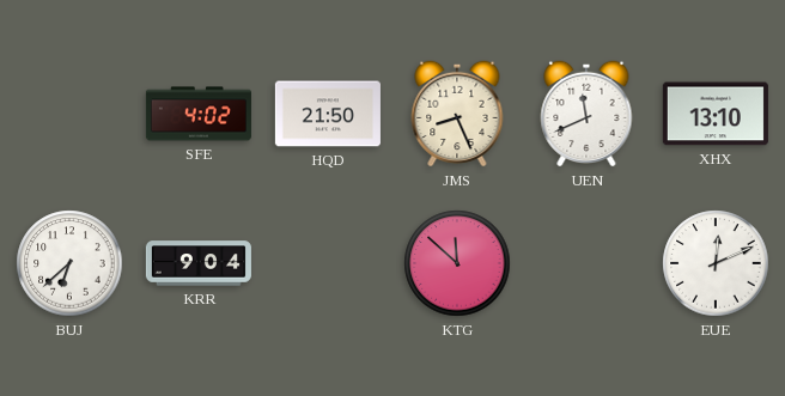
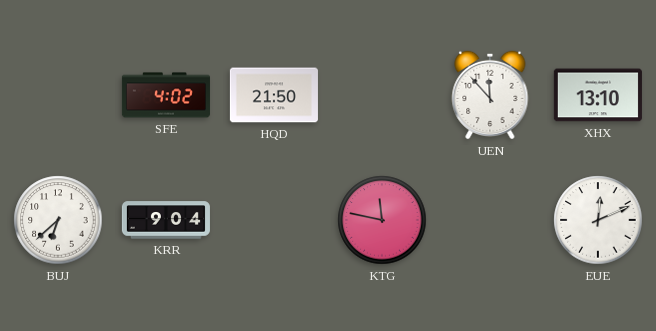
JMS: 8:26 -> none (457, 114)
UEN: 11:41 -> 11:53 (490, 95)
KTG: 11:52 -> 11:47 (382, 220)
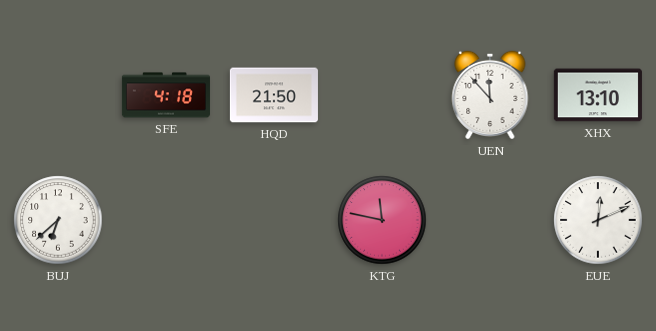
SFE: 4:02 -> 4:18 (166, 95)
KRR: 9:04 -> none (166, 220)
